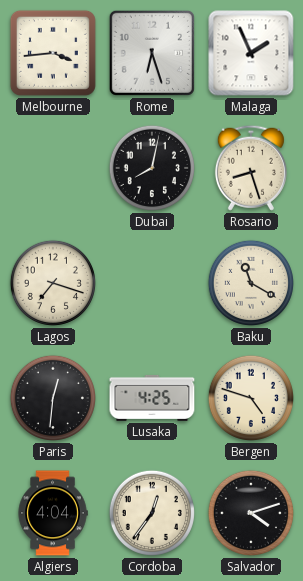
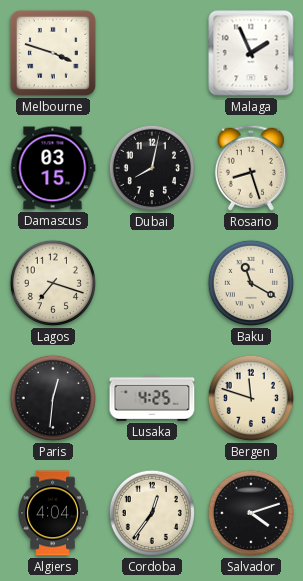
Melbourne: 3:44 -> 3:48 (53, 53)
Rome: 6:27 -> none (152, 53)
Damascus: none -> 03:15 (53, 168)
Bergen: 4:48 -> 11:48 (251, 398)
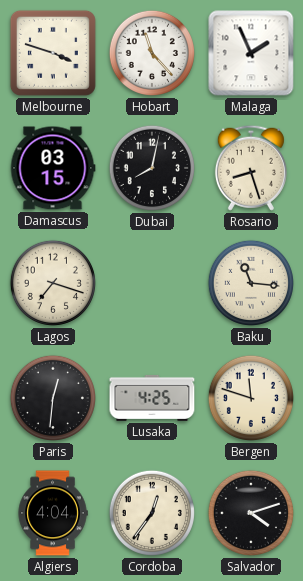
Hobart: none -> 11:23 (152, 53)
Baku: 11:20 -> 11:16 (251, 283)
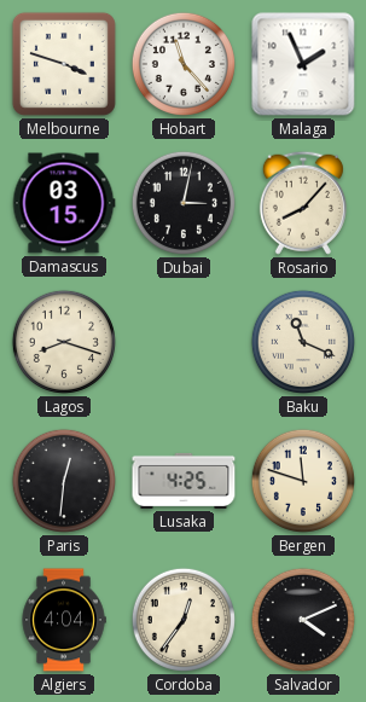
Dubai: 8:02 -> 3:02 (184, 203)
Rosario: 8:27 -> 8:07 (303, 203)
Lagos: 7:18 -> 8:18 (64, 342)
Baku: 11:16 -> 11:19 (303, 342)
Salvador: 4:12 -> 4:11 (303, 620)
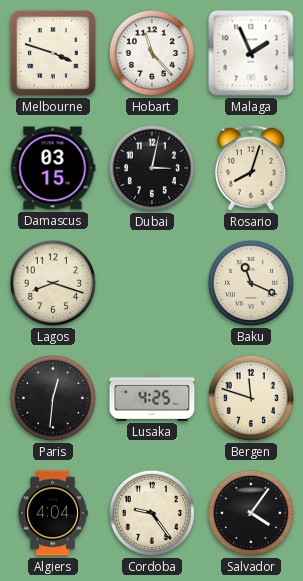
Rosario: 8:07 -> 8:03 (251, 168)
Cordoba: 12:36 -> 9:24 (152, 513)
Salvador: 4:11 -> 4:06 (251, 513)
